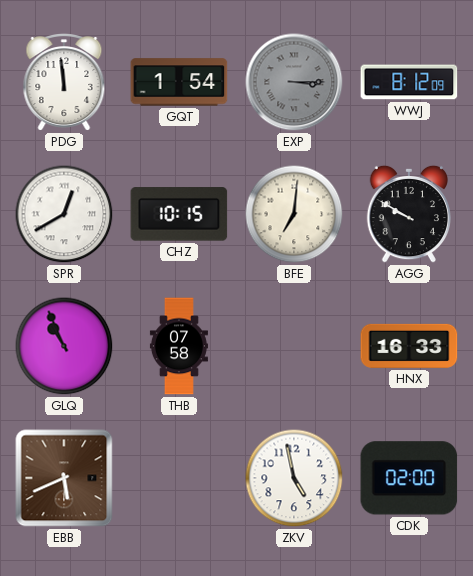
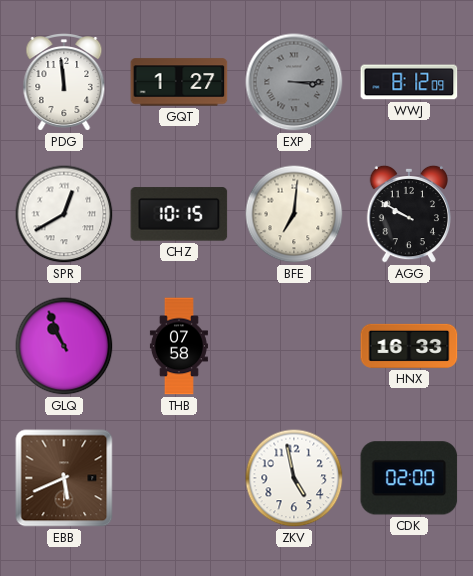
GQT: 1:54 -> 1:27 (179, 82)
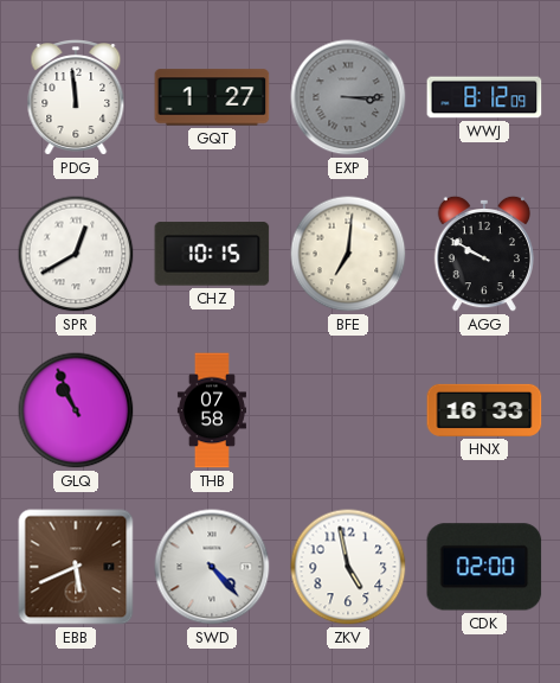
SWD: none -> 4:23 (212, 567)
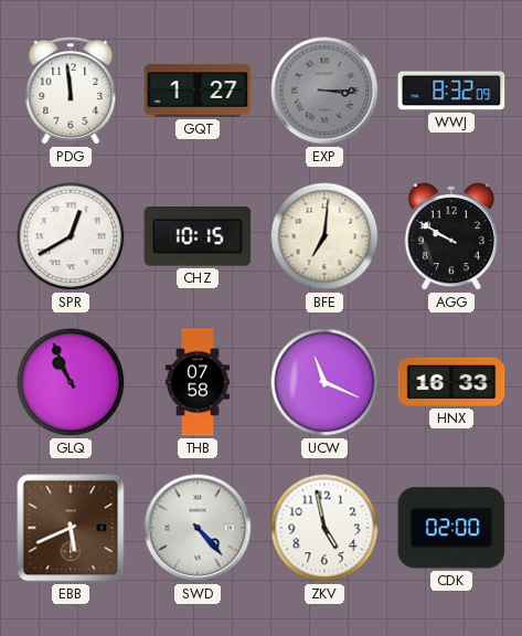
WWJ: 8:12 -> 8:32 (451, 91)
UCW: none -> 11:19 (324, 382)
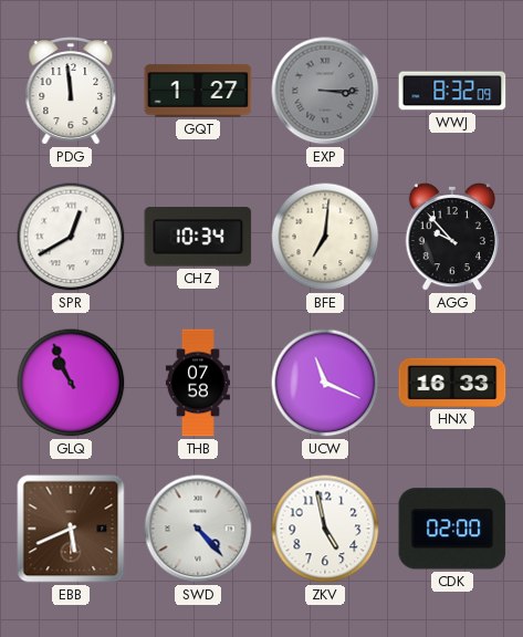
CHZ: 10:15 -> 10:34 (198, 237)
AGG: 9:50 -> 9:53 (451, 237)
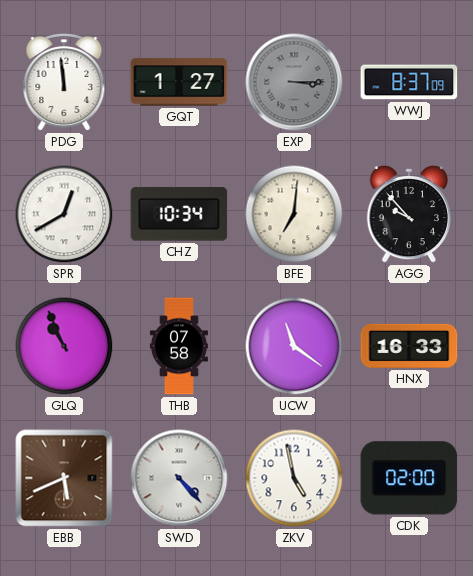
WWJ: 8:32 -> 8:37 (409, 82)
UCW: 11:19 -> 11:21 (294, 346)
